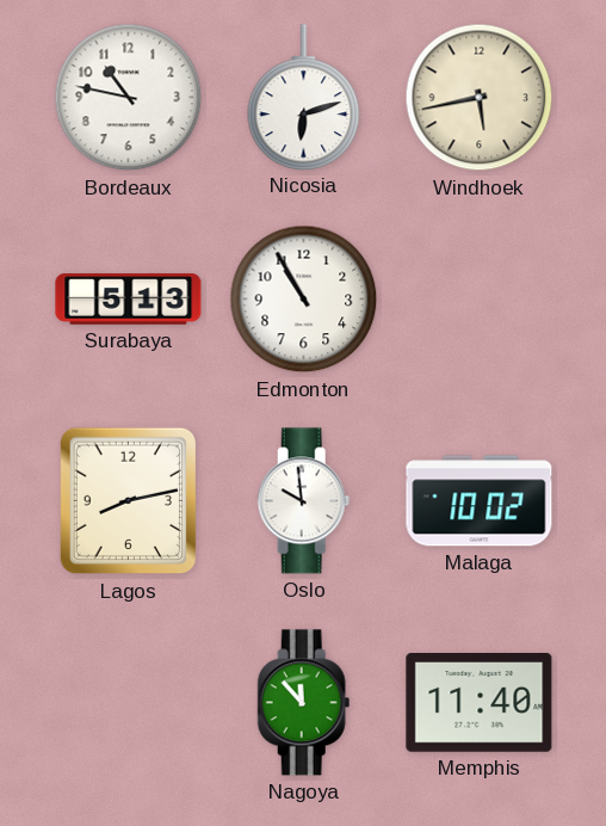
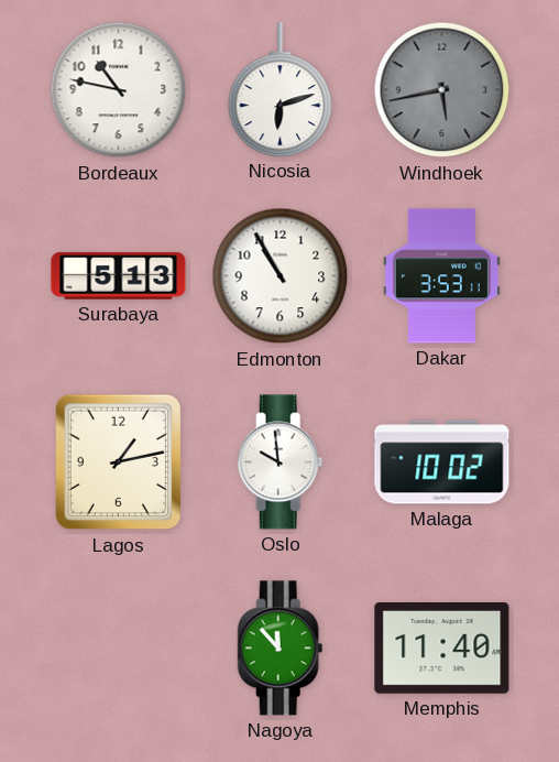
Windhoek dial: cream -> grey (442, 90)
Dakar: none -> 3:53 (441, 276)
Lagos: 8:13 -> 1:13 (119, 462)
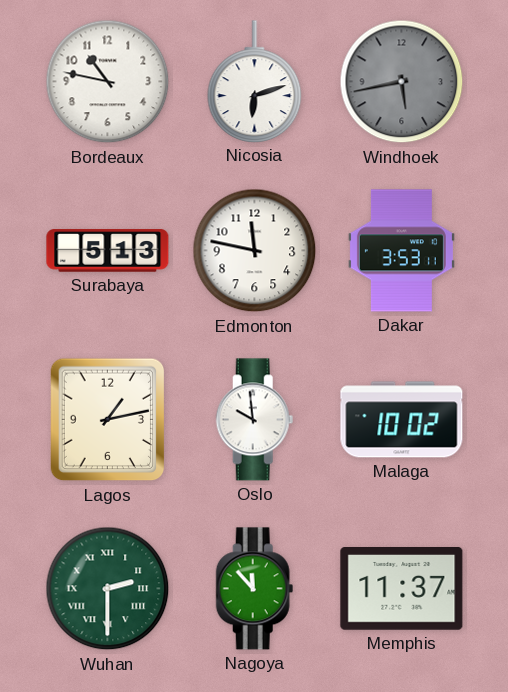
Edmonton: 10:55 -> 11:47 (255, 251)
Wuhan: none -> 2:30 (108, 589)
Memphis: 11:40 -> 11:37 (402, 589)
